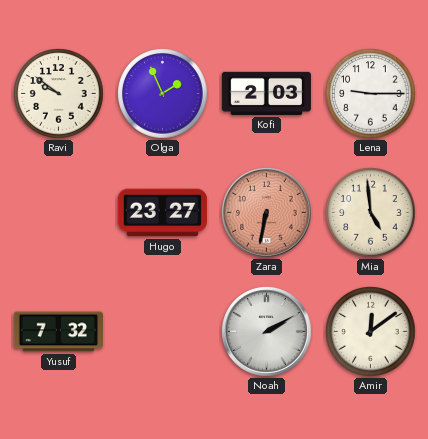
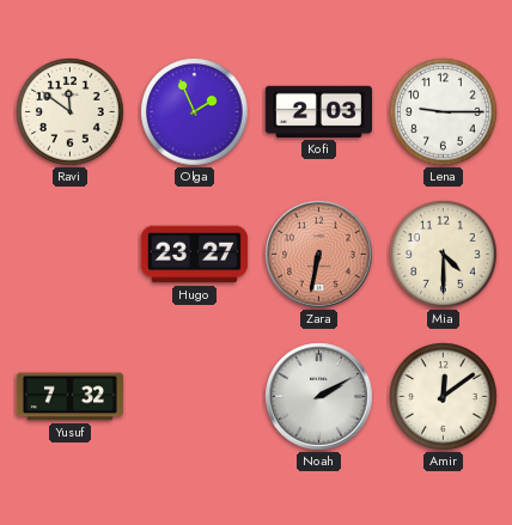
Ravi: 9:51 -> 11:51 (71, 112)
Mia: 4:59 -> 4:30 (444, 255)
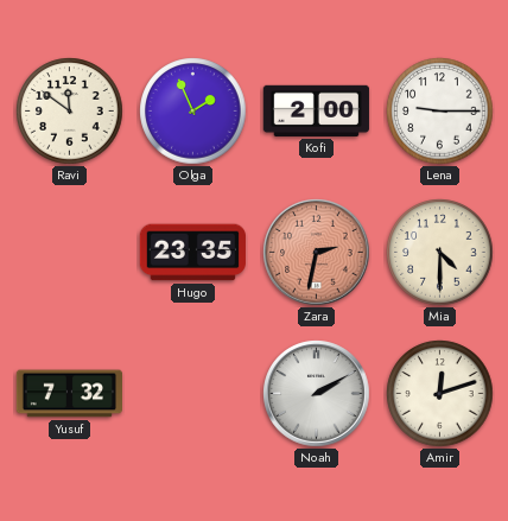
Kofi: 2:03 -> 2:00 (316, 110)
Hugo: 23:27 -> 23:35 (192, 253)
Zara: 6:32 -> 2:32 (317, 253)
Amir: 12:09 -> 12:12 (440, 394)
